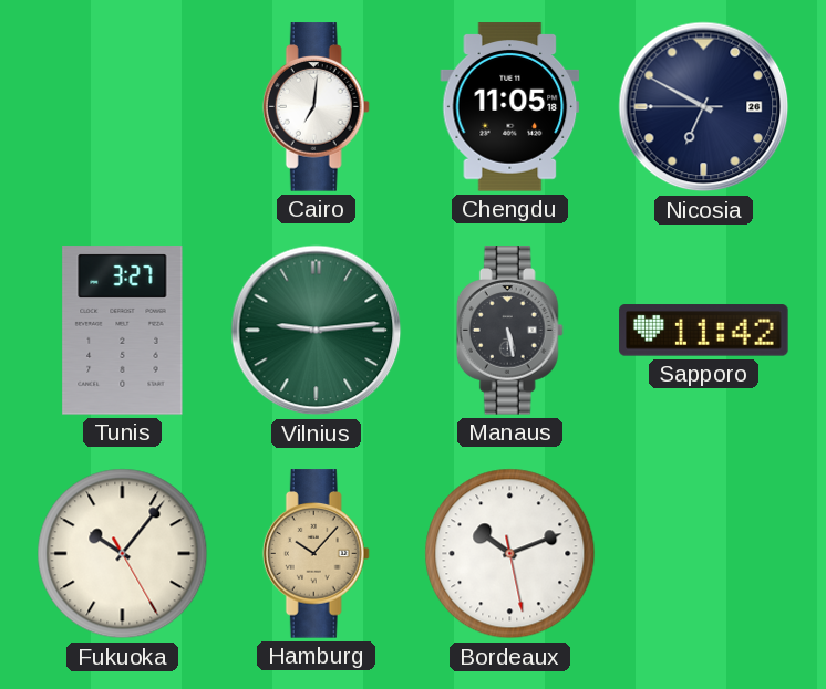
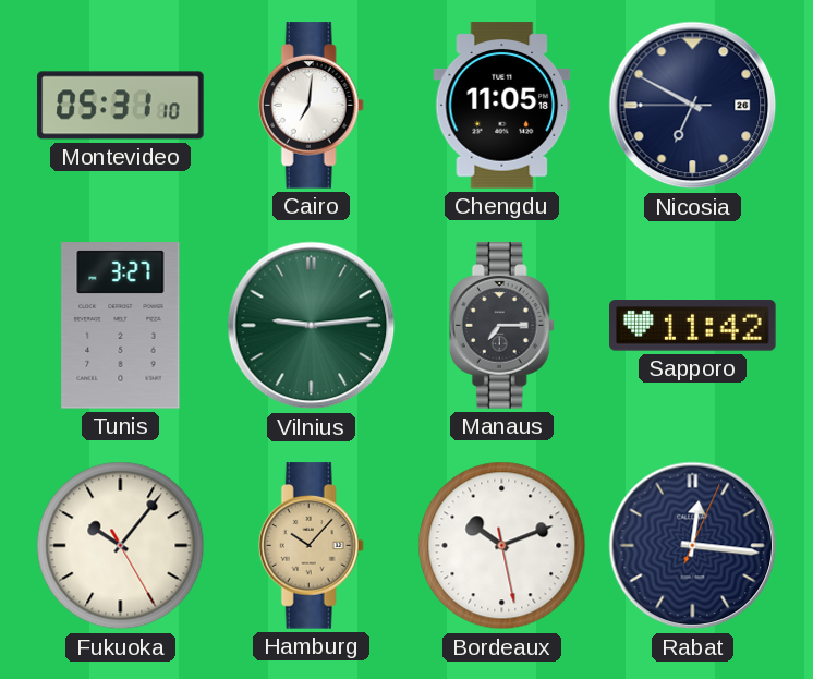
Montevideo: none -> 05:31 (121, 106)
Manaus: 5:28 -> 7:15 (501, 326)
Rabat: none -> 12:16 (693, 546)
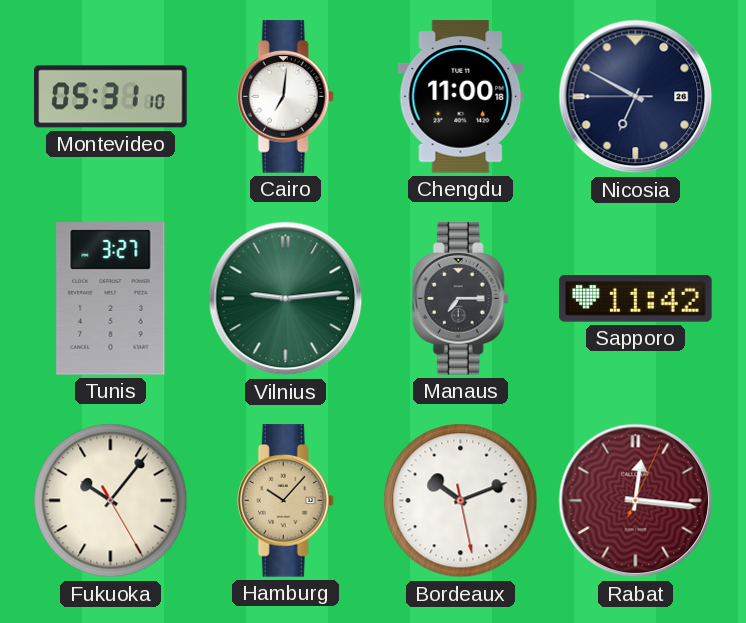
Chengdu: 11:05 -> 11:00 (461, 97)
Rabat dial: navy -> burgundy (636, 501)
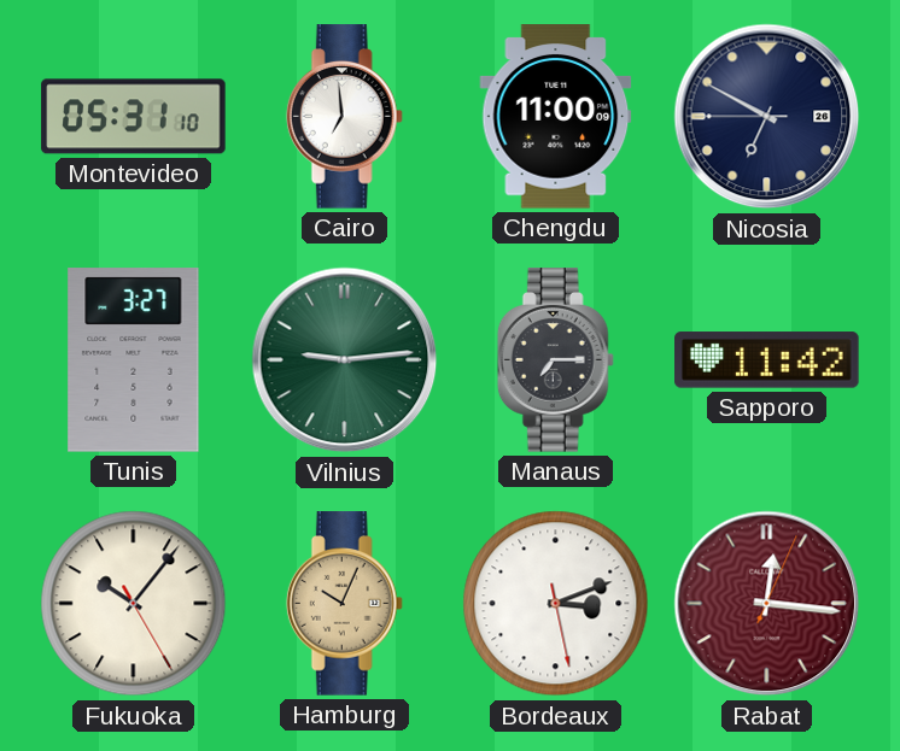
Cairo: 7:01 -> 6:59 (344, 117)
Chengdu: 11:00:18 -> 11:00:09 (556, 117)
Hamburg: 10:07 -> 10:04 (344, 604)
Bordeaux: 10:11 -> 3:11 (556, 604)
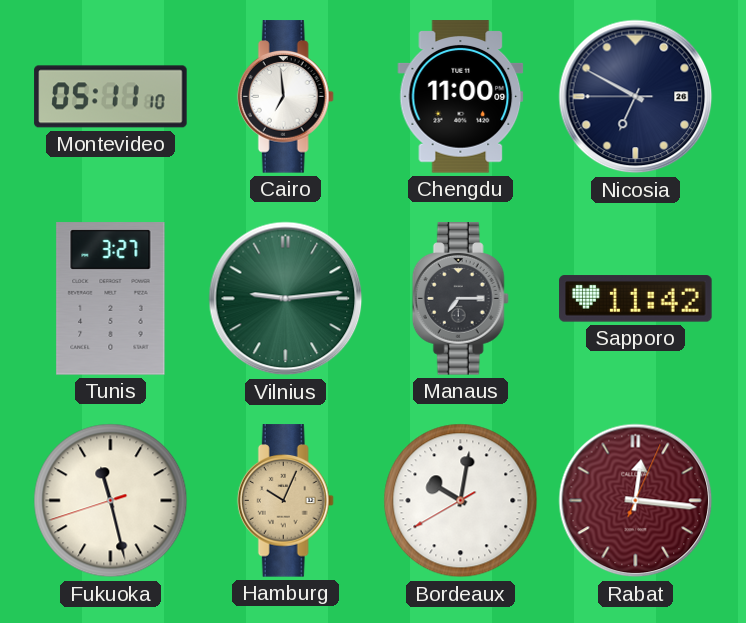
Montevideo: 05:31 -> 05:11 (111, 97)
Fukuoka: 10:06 -> 11:27 (111, 501)
Bordeaux: 3:11 -> 10:01 (461, 501)
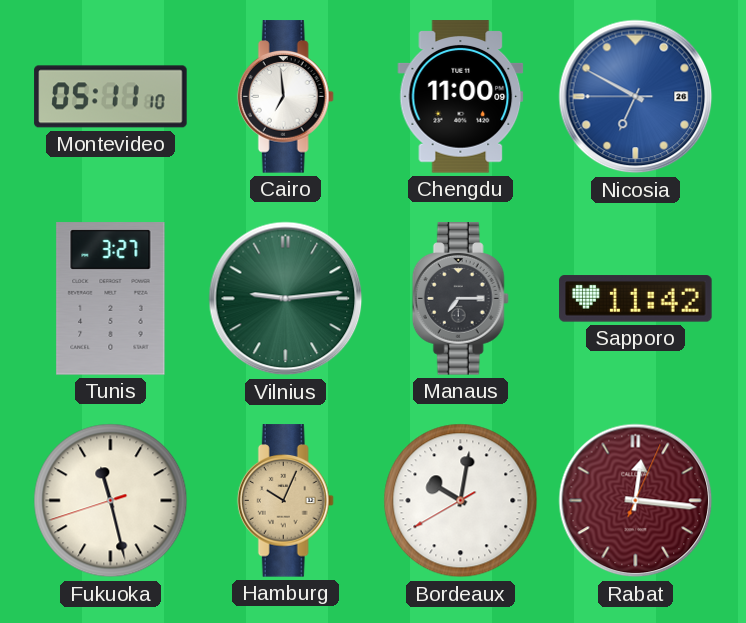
Nicosia dial: navy -> blue (636, 97)
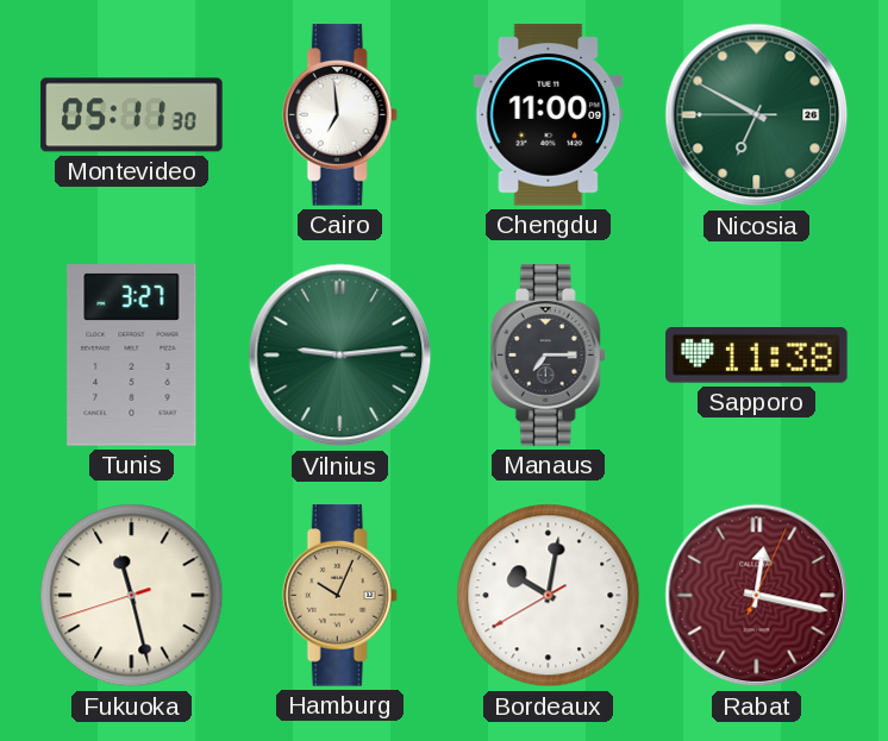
Montevideo: 05:11:10 -> 05:11:30 (132, 115)
Nicosia dial: blue -> green (757, 115)
Sapporo: 11:42 -> 11:38 (757, 356)
Rabat: 12:16 -> 12:17 (757, 596)
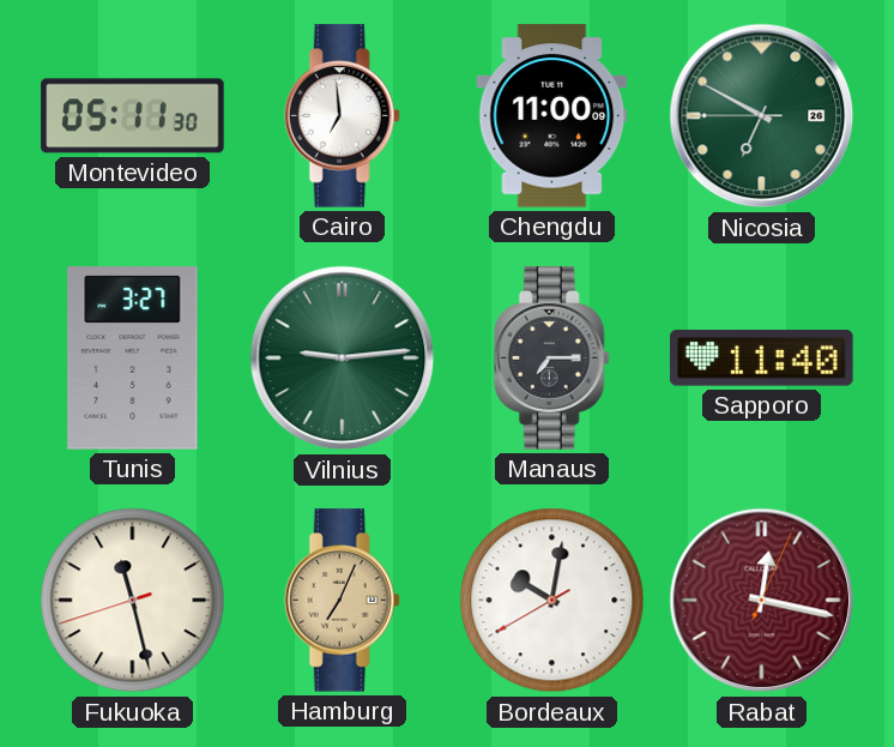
Sapporo: 11:38 -> 11:40 (762, 359)
Hamburg: 10:04 -> 7:04 (342, 601)
